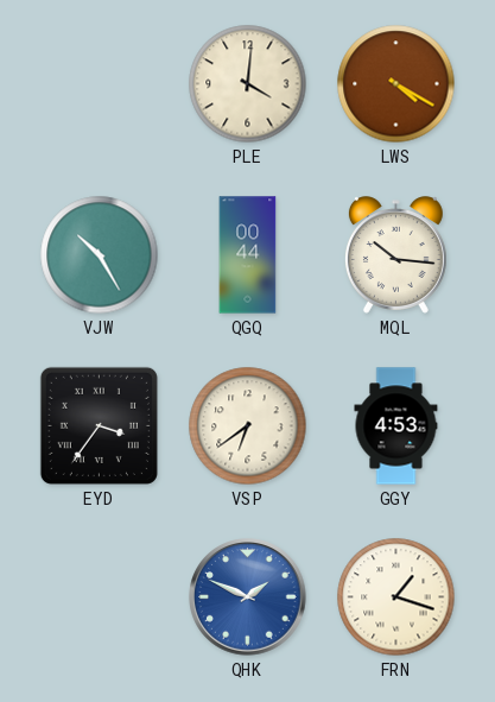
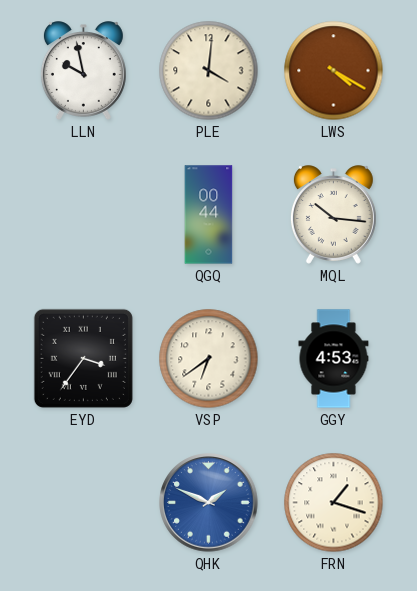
LLN: none -> 9:58 (83, 71)
VJW: 10:25 -> none (100, 255)
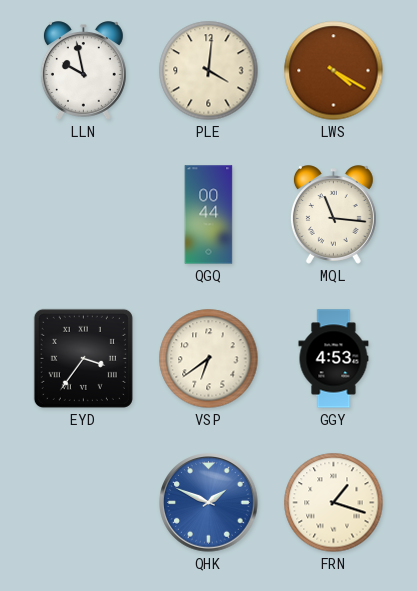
MQL: 10:16 -> 11:16 (333, 215)
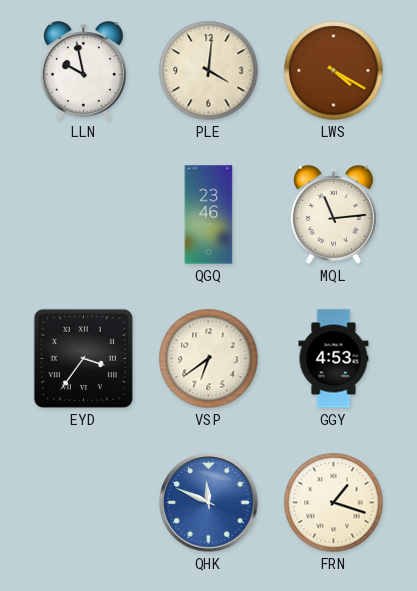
QGQ: 00:44 -> 23:46 (209, 215)
MQL: 11:16 -> 11:14 (333, 215)
QHK: 1:49 -> 11:49 (209, 503)
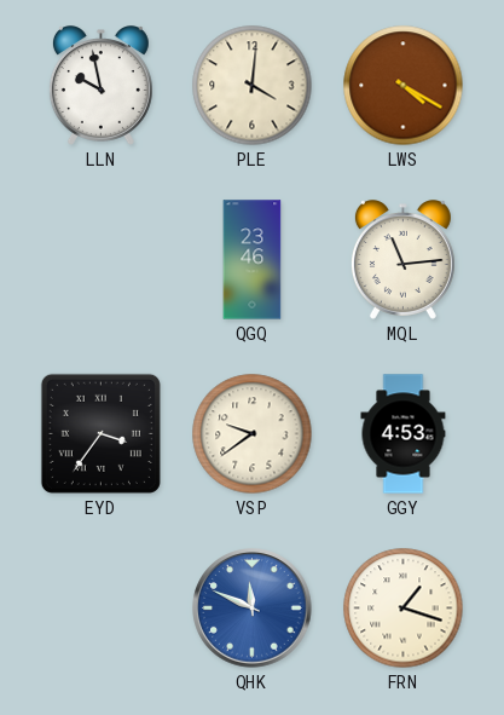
VSP: 6:39 -> 9:39 (253, 434)
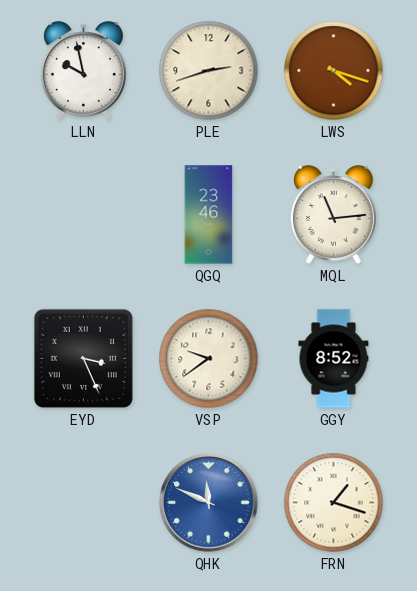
PLE: 4:01 -> 2:42 (209, 71)
LWS: 4:20 -> 4:18 (334, 71)
EYD: 3:36 -> 3:26 (83, 358)
GGY: 4:53 -> 8:52 (334, 359)
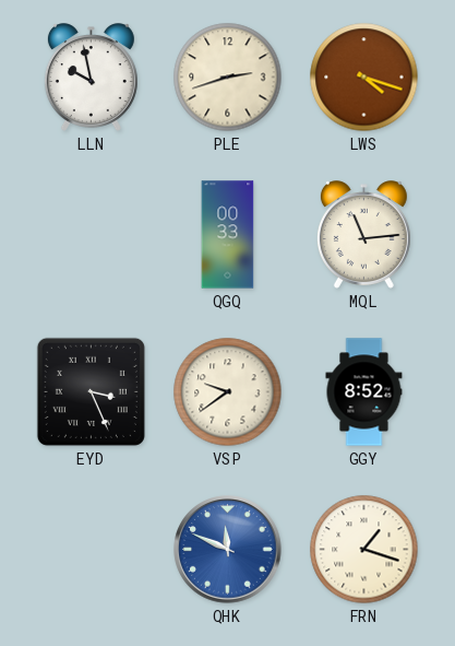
QGQ: 23:46 -> 00:33 (228, 235)
